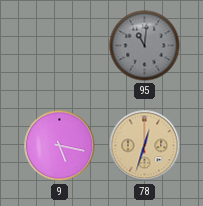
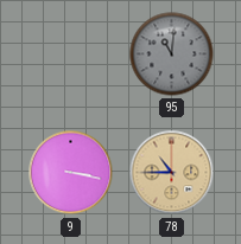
9: 5:17 -> 3:17 (71, 173)
78: 12:33 -> 10:45 (172, 173)
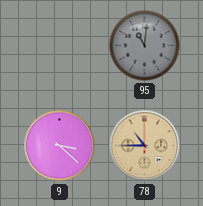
9: 3:17 -> 3:22 (60, 146)
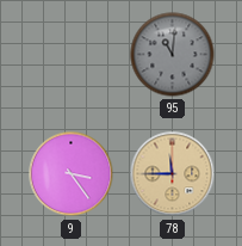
9: 3:22 -> 3:24 (72, 174)
78: 10:45 -> 11:45 (173, 174)
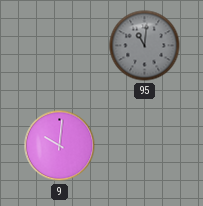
9: 3:24 -> 10:01 (60, 146)
78: 11:45 -> none (173, 174)
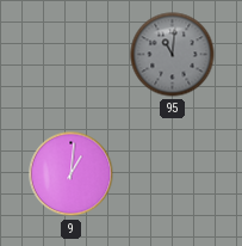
9: 10:01 -> 1:01 (72, 174)
